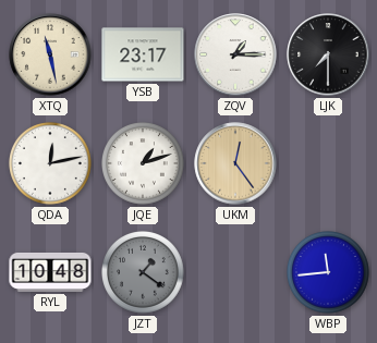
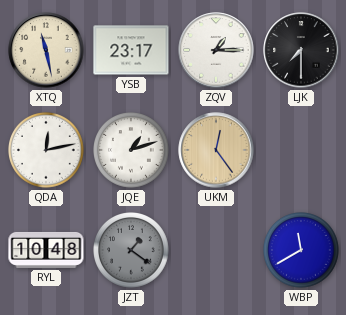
WBP: 11:44 -> 11:40 (302, 251)
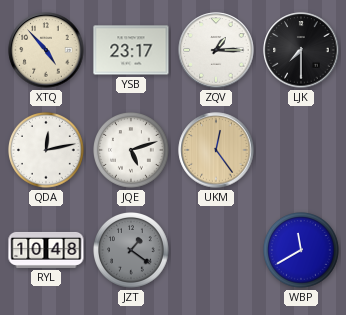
XTQ: 11:28 -> 4:53 (46, 50)
JQE: 1:12 -> 5:12 (132, 151)
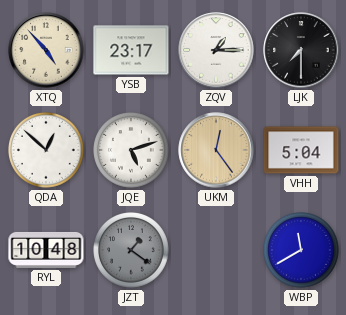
QDA: 12:13 -> 12:52 (47, 151)
VHH: none -> 5:04 (301, 150)
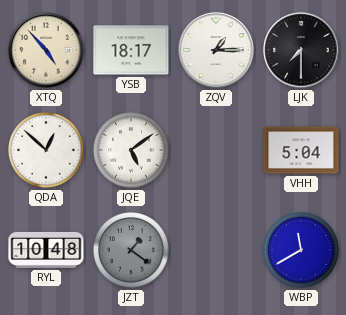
YSB: 23:17 -> 18:17 (131, 50)
JQE: 5:12 -> 5:09 (132, 151)
UKM: 12:24 -> none (216, 150)
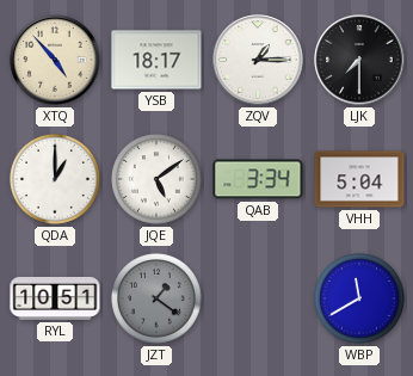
QDA: 12:52 -> 1:00 (56, 180)
QAB: none -> 3:34 (258, 179)
RYL: 10:48 -> 10:51 (55, 298)
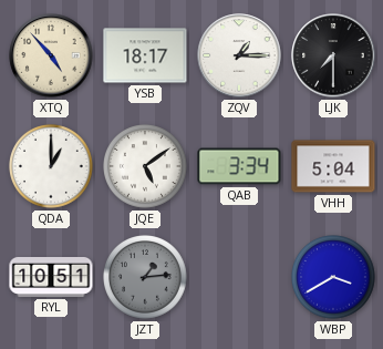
JZT: 1:21 -> 1:14 (146, 278)
WBP: 11:40 -> 3:40 (334, 278)
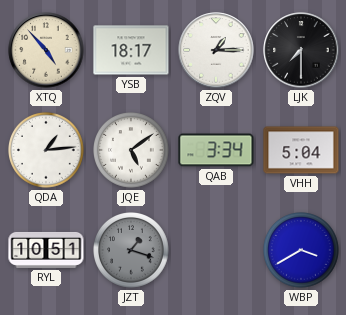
QDA: 1:00 -> 1:14 (47, 151)
JZT: 1:14 -> 1:18 (132, 251)
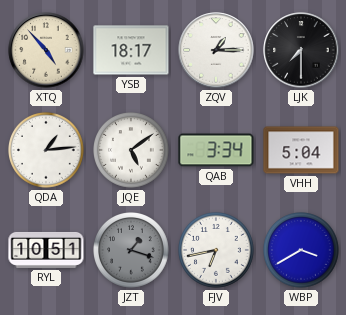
FJV: none -> 6:43 (217, 251)
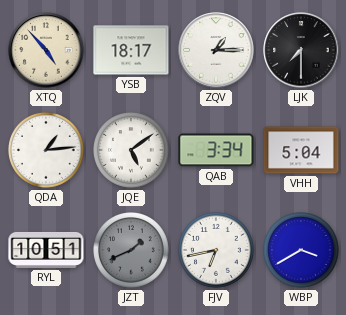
JZT: 1:18 -> 1:41 (132, 251)
